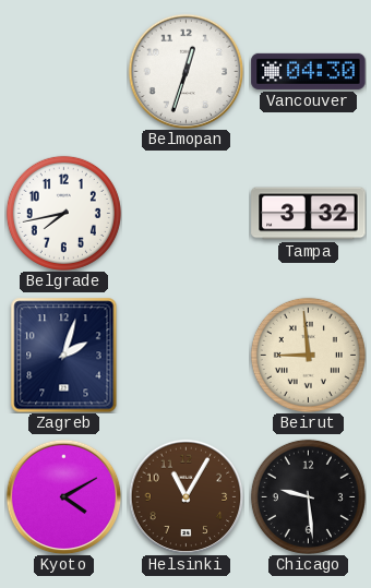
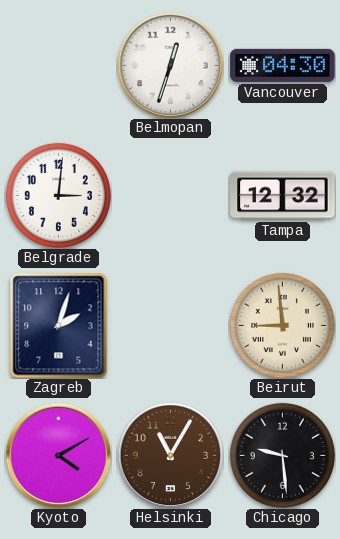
Belgrade: 7:43 -> 3:01 (58, 195)
Tampa: 3:32 -> 12:32 (283, 196)
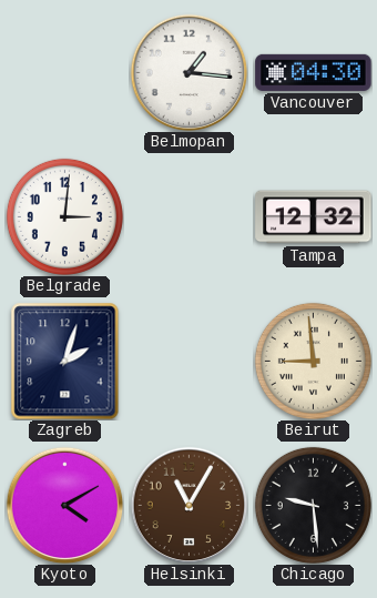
Belmopan: 12:33 -> 1:16 (188, 72)
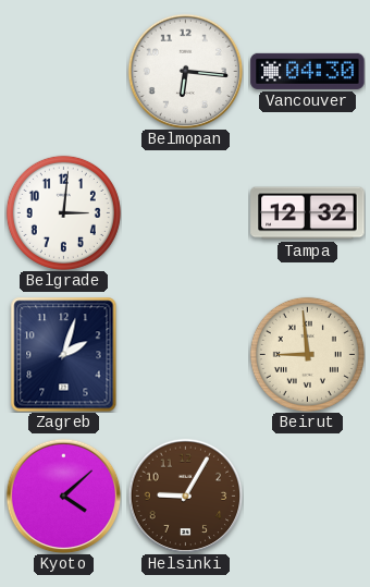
Belmopan: 1:16 -> 6:16 (185, 71)
Kyoto: 4:10 -> 4:08 (63, 496)
Helsinki: 11:05 -> 9:05 (185, 496)
Chicago: 9:29 -> none (313, 505)
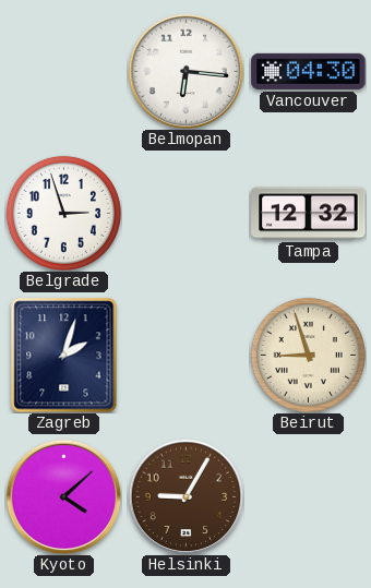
Belgrade: 3:01 -> 2:57 (63, 213)
Beirut: 8:59 -> 8:57 (308, 355)
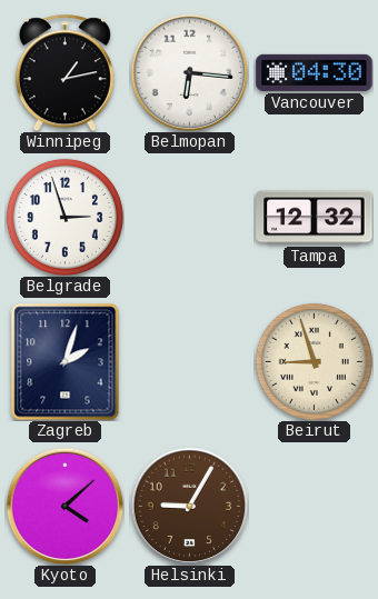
Winnipeg: none -> 1:13 (64, 72)
